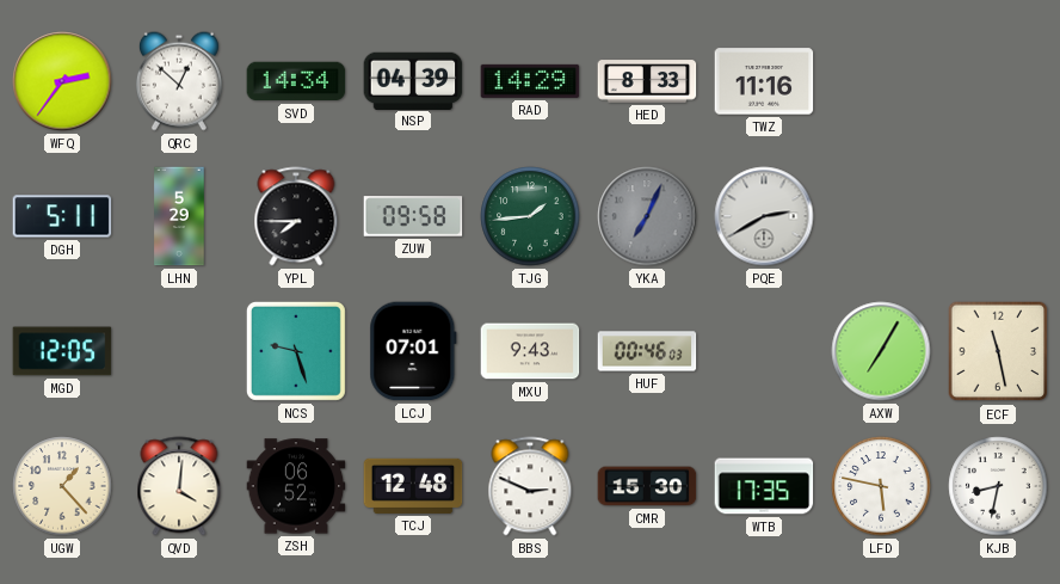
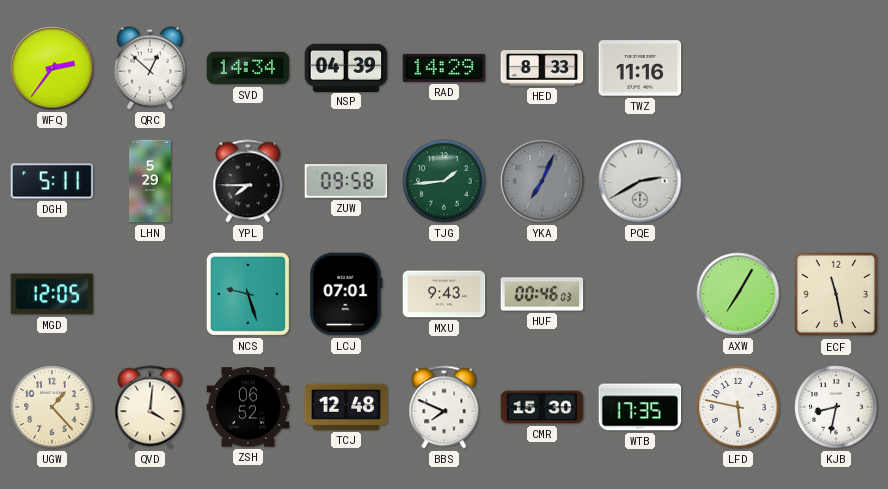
BBS: 2:49 -> 7:49 (444, 407)
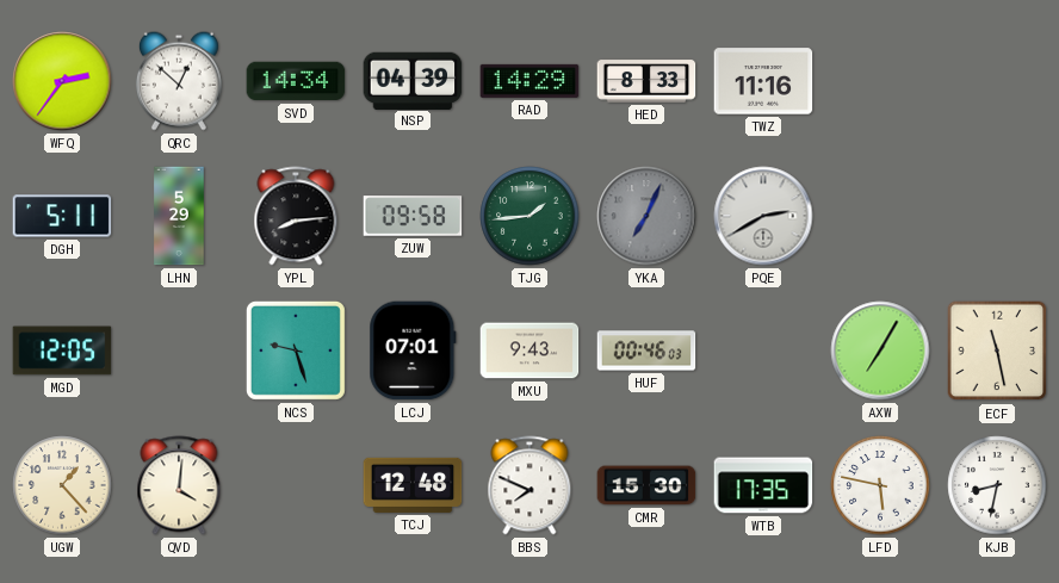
YPL: 7:45 -> 8:14 (296, 216)
ZSH: 06:52 -> none (248, 407)
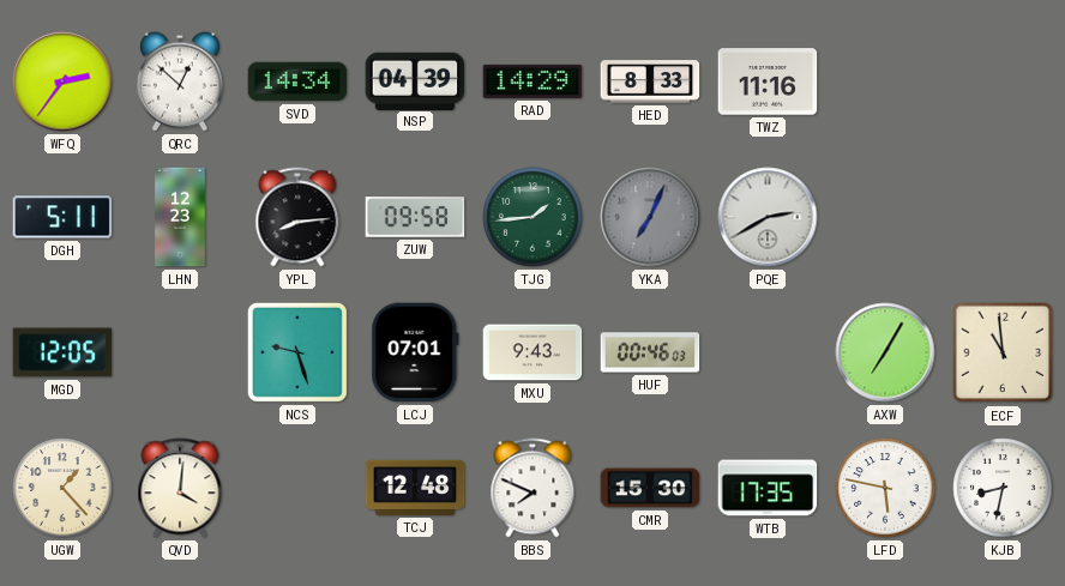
LHN: 5:29 -> 12:23 (180, 217)
ECF: 11:28 -> 10:59 (1003, 352)
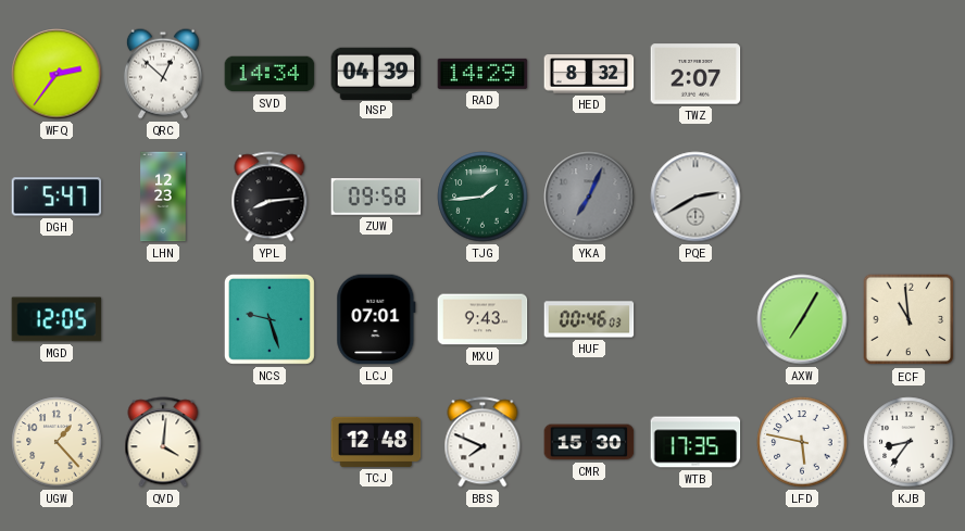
HED: 8:33 -> 8:32 (589, 74)
TWZ: 11:16 -> 2:07 (695, 74)
DGH: 5:11 -> 5:47 (57, 197)
KJB: 8:32 -> 8:36 (908, 442)
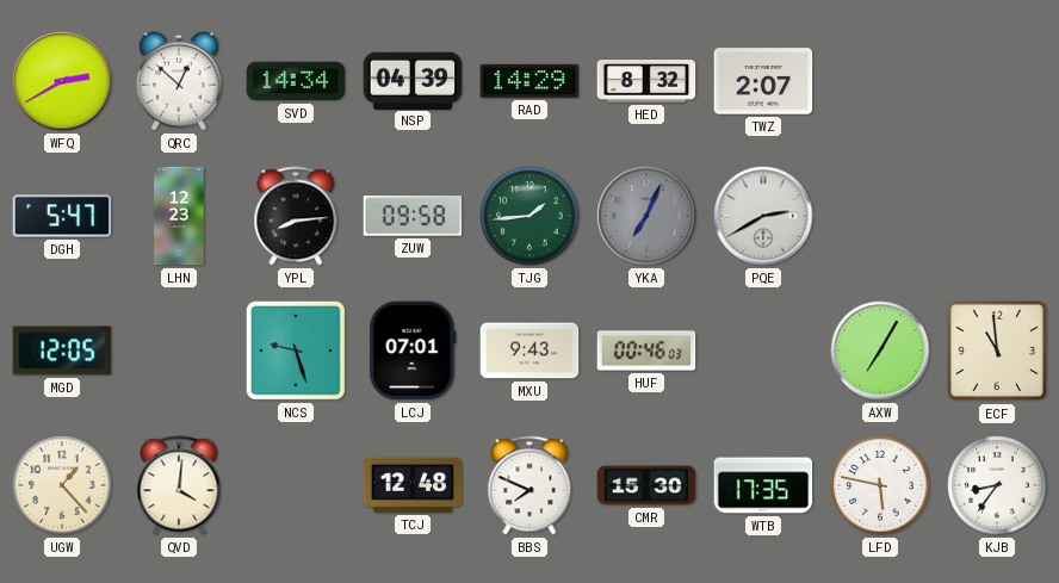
WFQ: 2:36 -> 2:40 (62, 81)
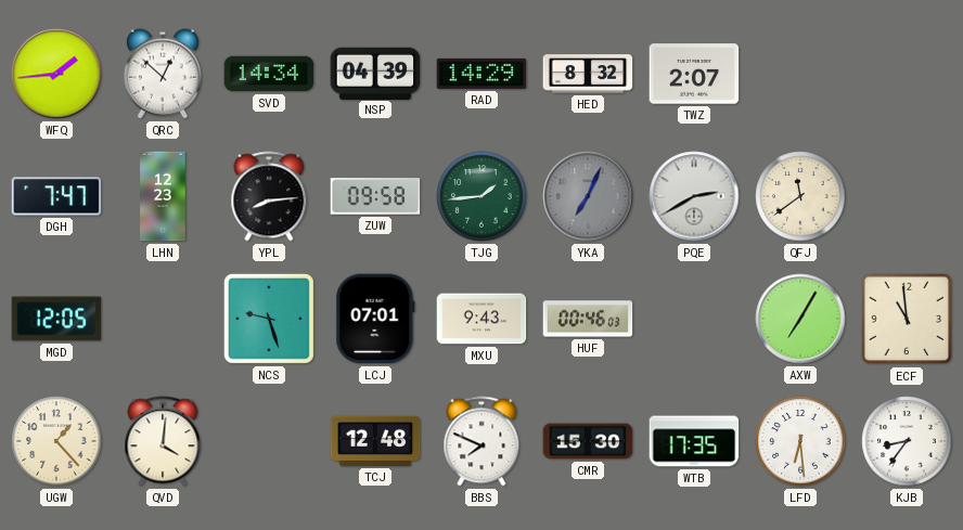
WFQ: 2:40 -> 1:44 (56, 74)
DGH: 5:47 -> 7:47 (56, 196)
QFJ: none -> 11:39 (800, 196)
LFD: 5:47 -> 6:29 (800, 441)
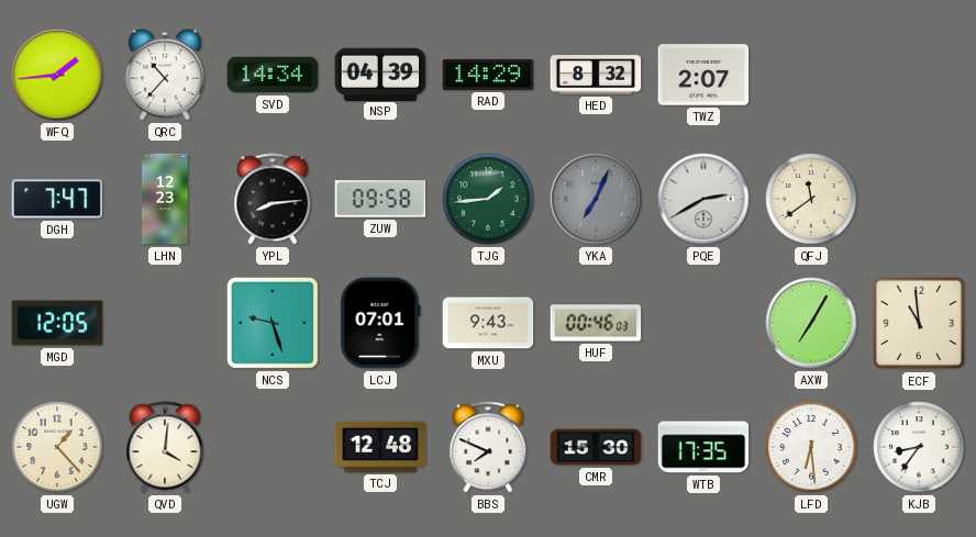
QRC: 12:52 -> 10:37 (165, 75)
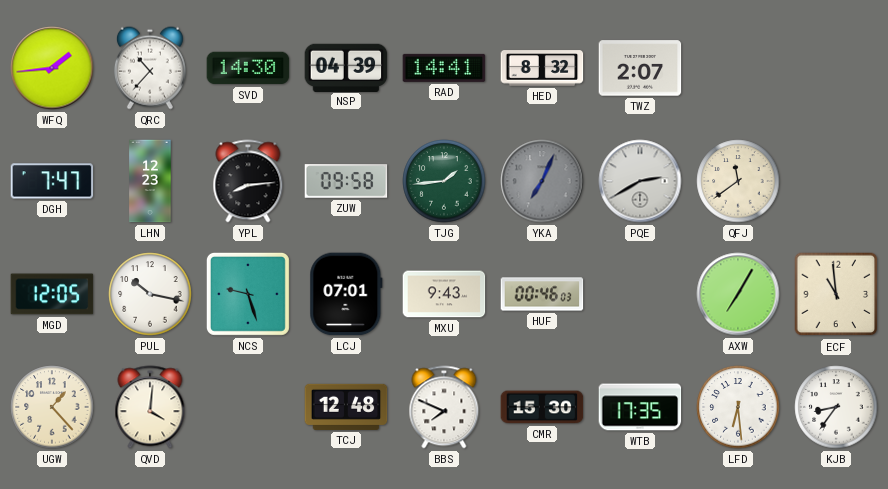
SVD: 14:34 -> 14:30 (248, 68)
RAD: 14:29 -> 14:41 (444, 68)
PUL: none -> 10:17 (150, 294)
